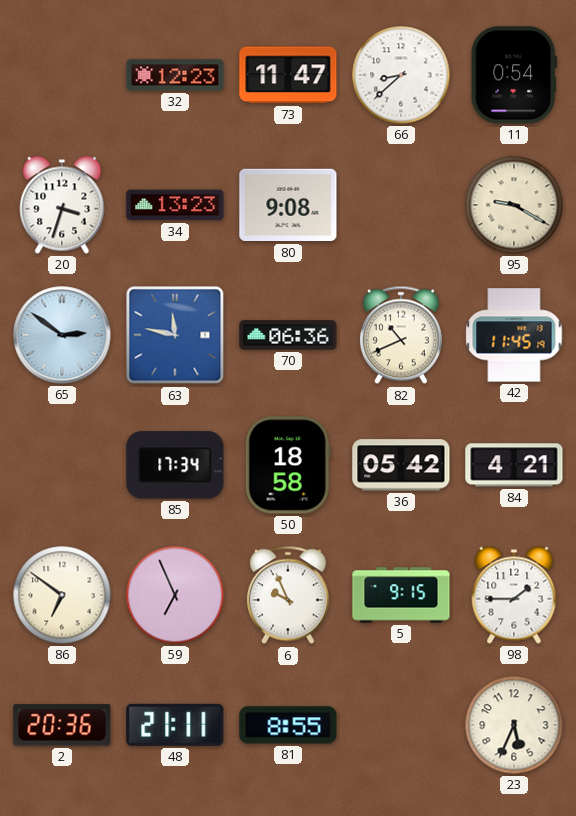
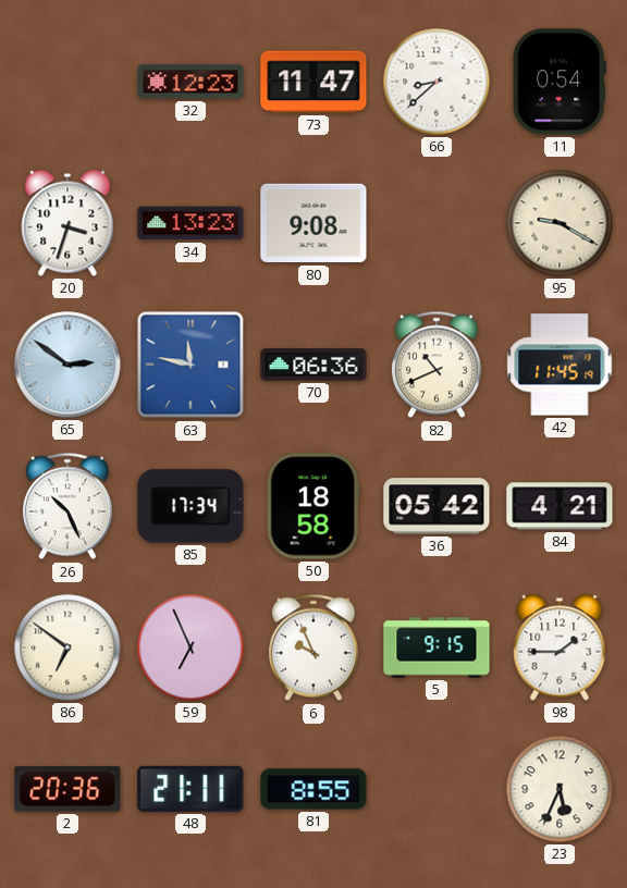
26: none -> 10:26 (67, 506)
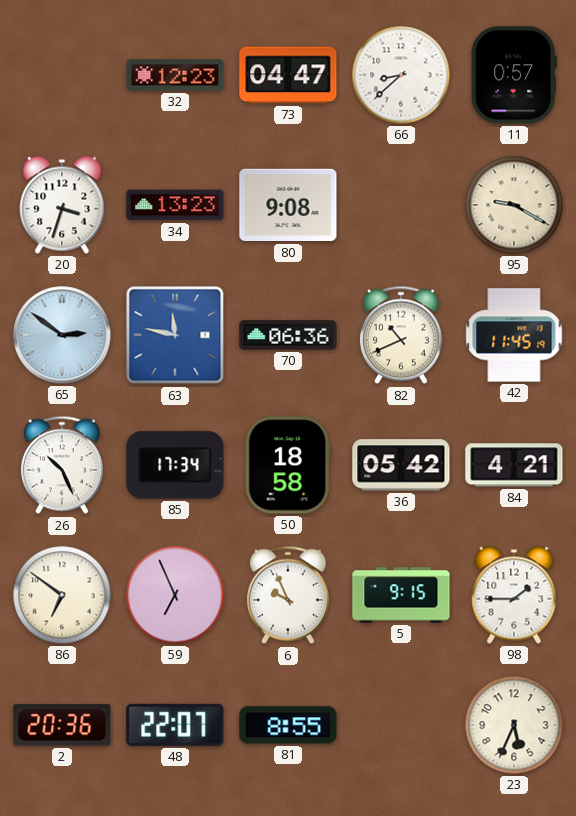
73: 11:47 -> 04:47 (288, 75)
11: 0:54 -> 0:57 (514, 75)
48: 21:11 -> 22:07 (175, 725)
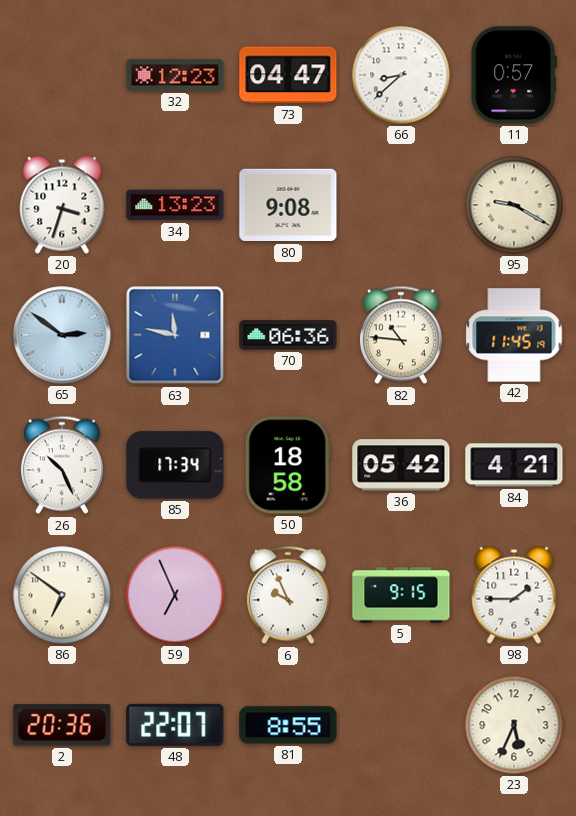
82: 10:41 -> 10:46 (401, 335)
